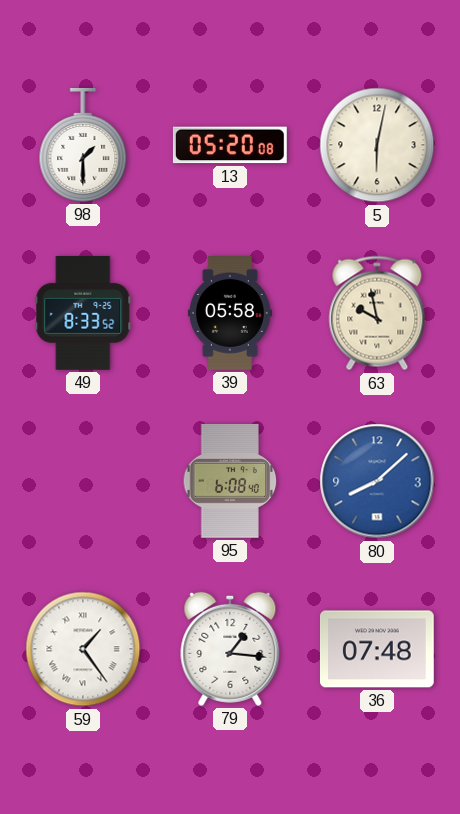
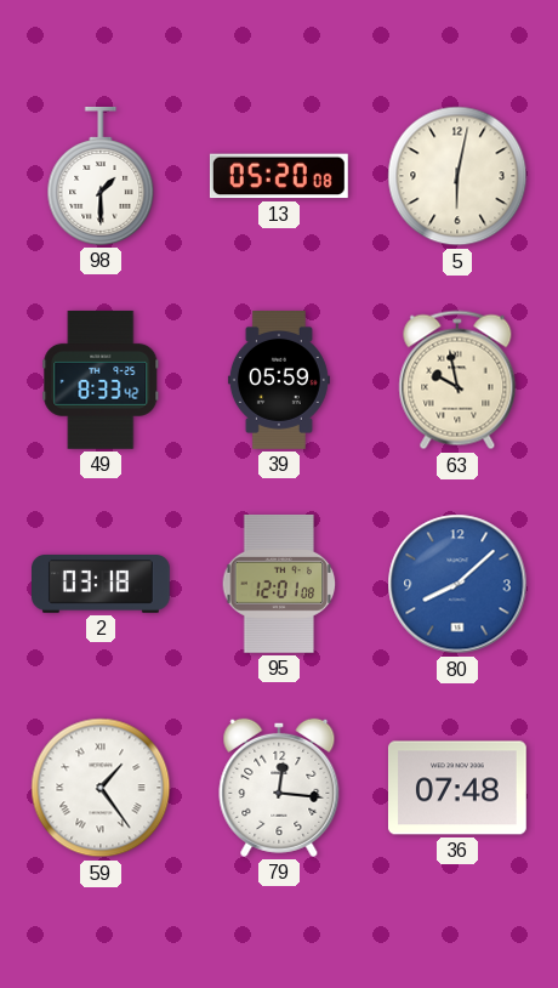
49: 8:33:52 -> 8:33:42 (101, 380)
39: 05:58 -> 05:59 (279, 381)
2: none -> 03:18 (102, 585)
95: 6:08 -> 12:01 (279, 584)
79: 1:16 -> 12:16 (279, 788)
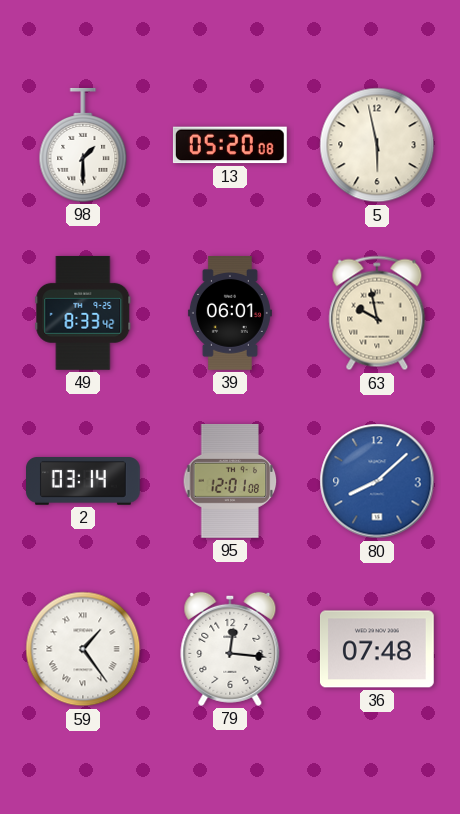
5: 6:02 -> 5:58 (377, 145)
39: 05:59 -> 06:01 (230, 314)
2: 03:18 -> 03:14 (84, 482)
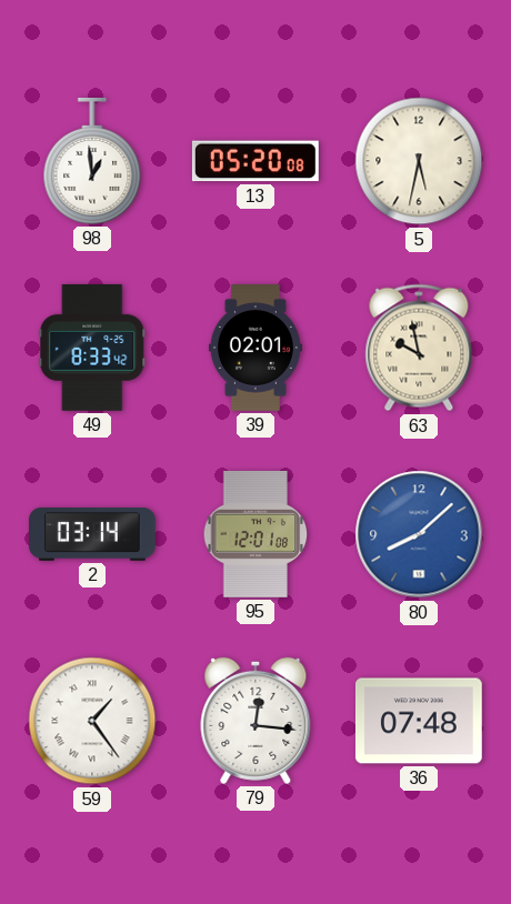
98: 1:30 -> 12:59 (92, 162)
5: 5:58 -> 5:32 (419, 161)
39: 06:01 -> 02:01 (255, 349)
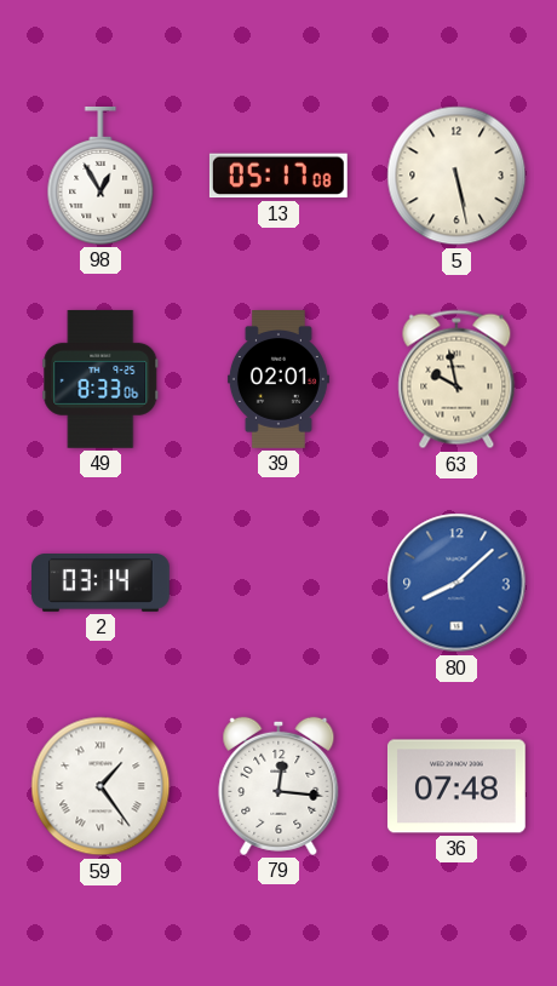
98: 12:59 -> 12:55 (101, 177)
13: 05:20 -> 05:17 (278, 176)
5: 5:32 -> 5:28 (456, 176)
49: 8:33:42 -> 8:33:06 (101, 379)
95: 12:01 -> none (255, 534)
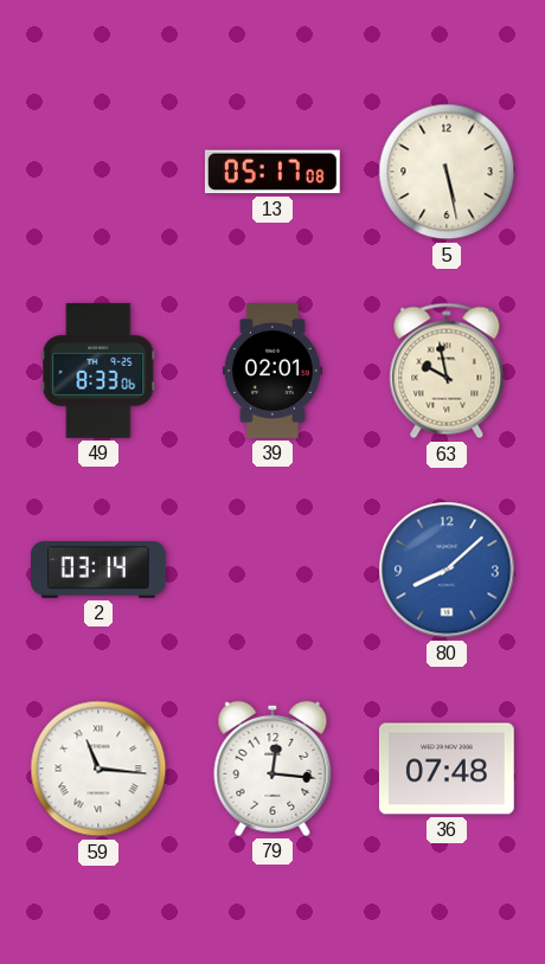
98: 12:55 -> none (101, 177)
59: 1:24 -> 11:16 (98, 769)
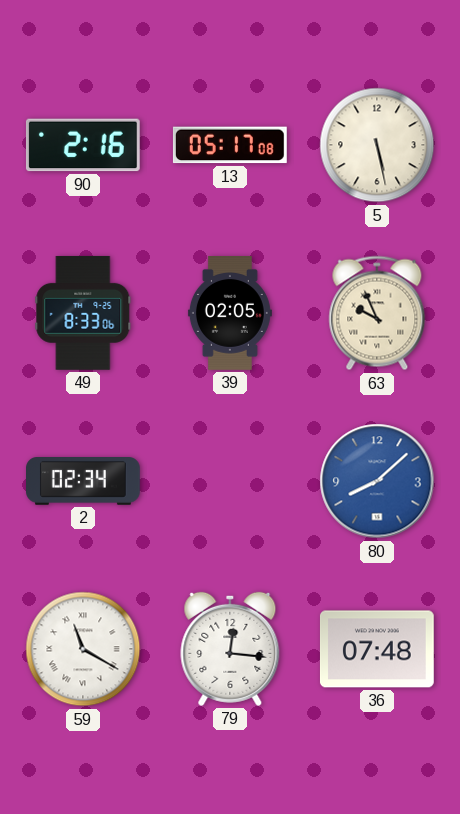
90: none -> 2:16 (83, 145)
39: 02:01 -> 02:05 (230, 314)
63: 9:58 -> 9:56 (377, 313)
2: 03:14 -> 02:34 (84, 482)
59: 11:16 -> 11:20 (83, 649)
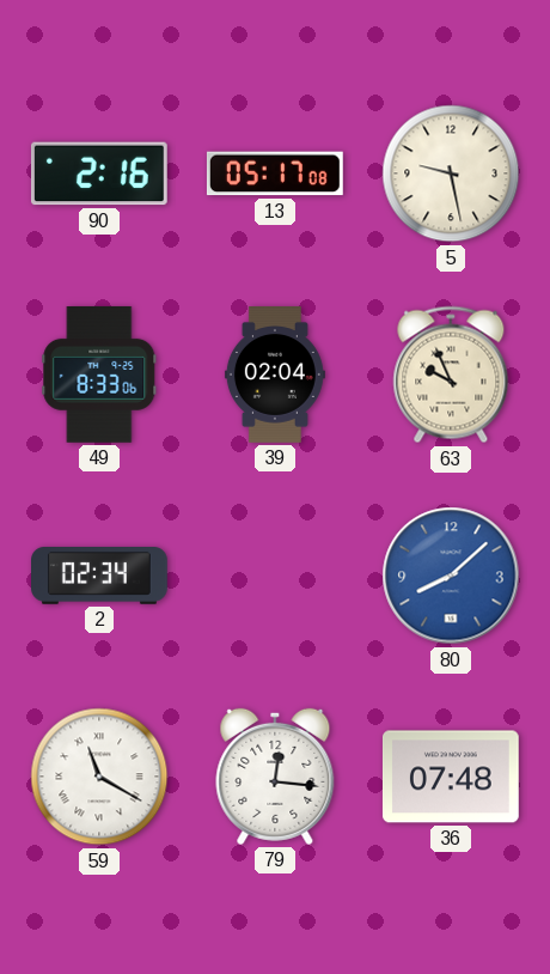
5: 5:28 -> 9:28 (451, 174)
39: 02:05 -> 02:04 (275, 376)
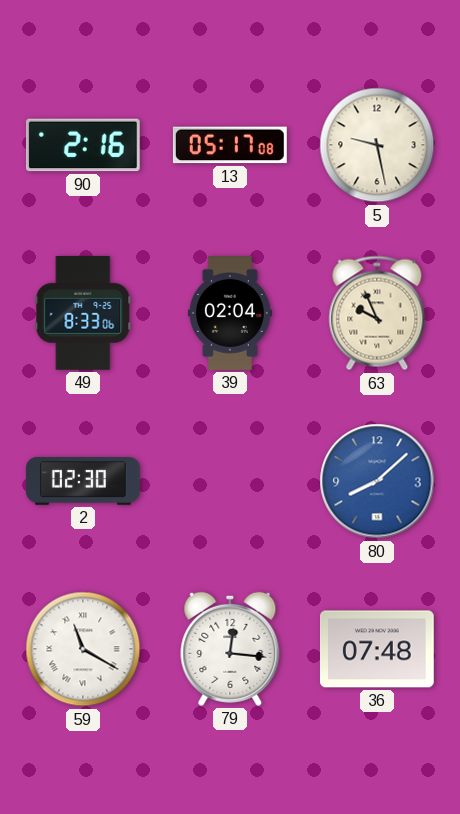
2: 02:34 -> 02:30 (84, 482)
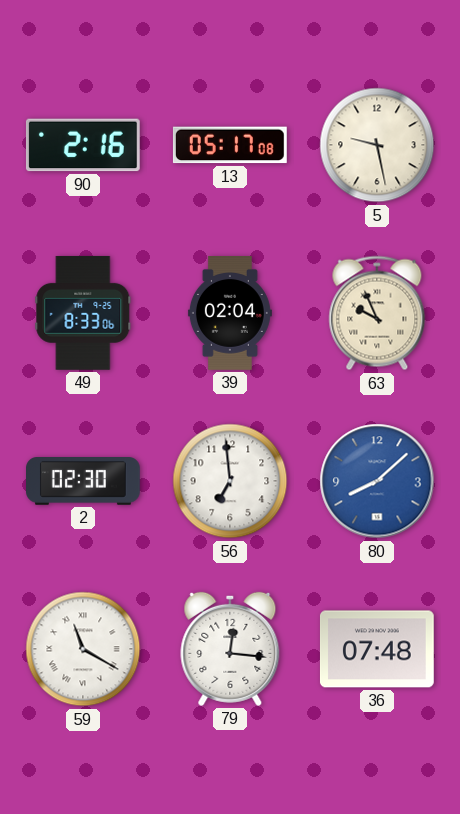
56: none -> 6:59 (230, 481)
